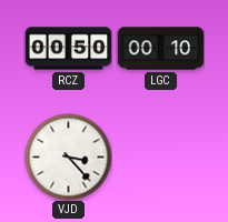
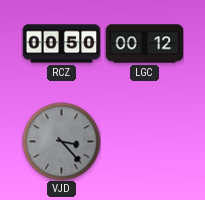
LGC: 00:10 -> 00:12 (144, 44)
VJD dial: white -> grey (61, 141)
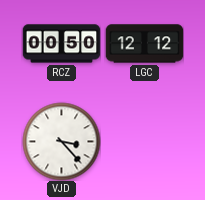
LGC: 00:12 -> 12:12 (144, 44)
VJD dial: grey -> white (61, 141)
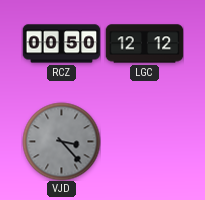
VJD dial: white -> grey (61, 141)
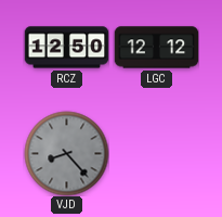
RCZ: 00:50 -> 12:50 (66, 48)
VJD: 3:23 -> 8:23 (66, 153)
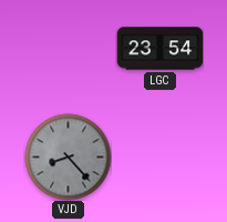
RCZ: 12:50 -> none (66, 48)
LGC: 12:12 -> 23:54 (159, 49)
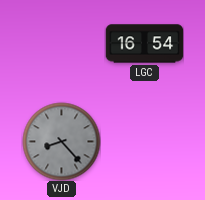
LGC: 23:54 -> 16:54 (144, 44)
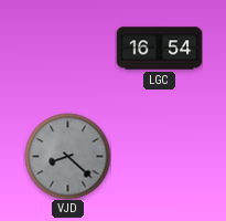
VJD: 8:23 -> 8:22 (67, 156)
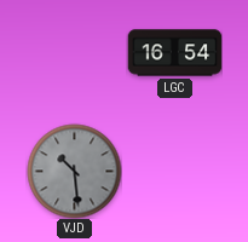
VJD: 8:22 -> 10:29 (74, 171)
